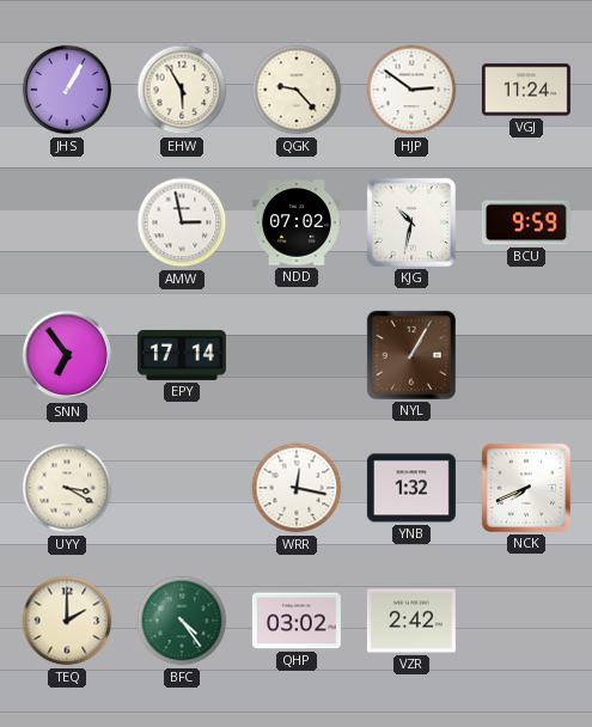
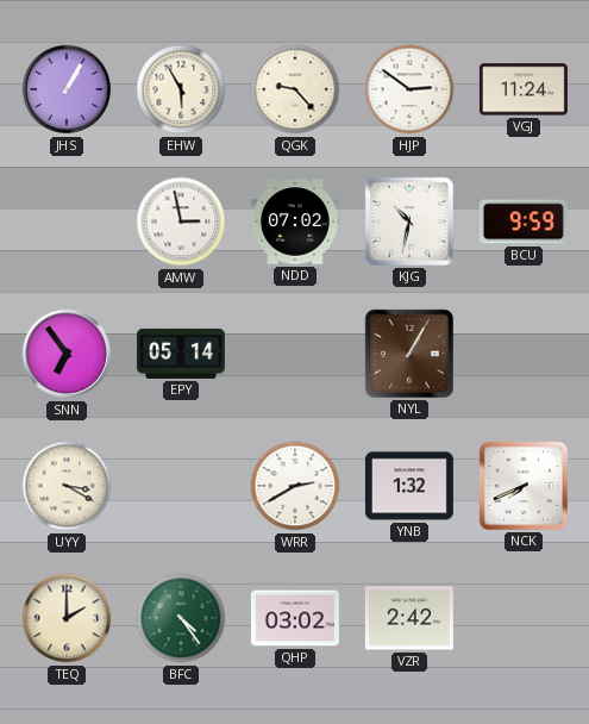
EPY: 17:14 -> 05:14 (181, 354)
WRR: 12:17 -> 2:40 (295, 486)
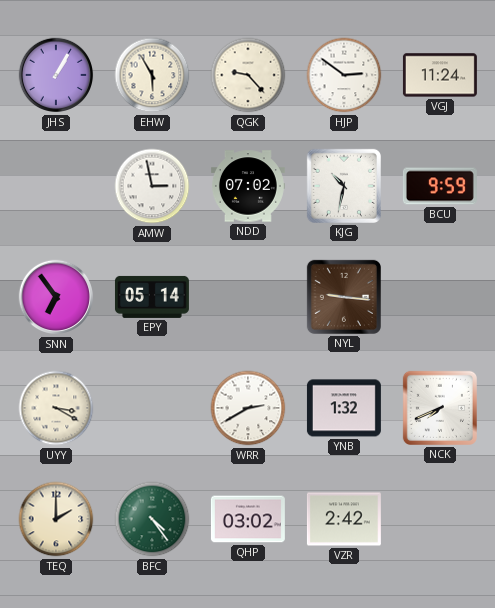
NYL: 1:05 -> 9:16 (344, 297)
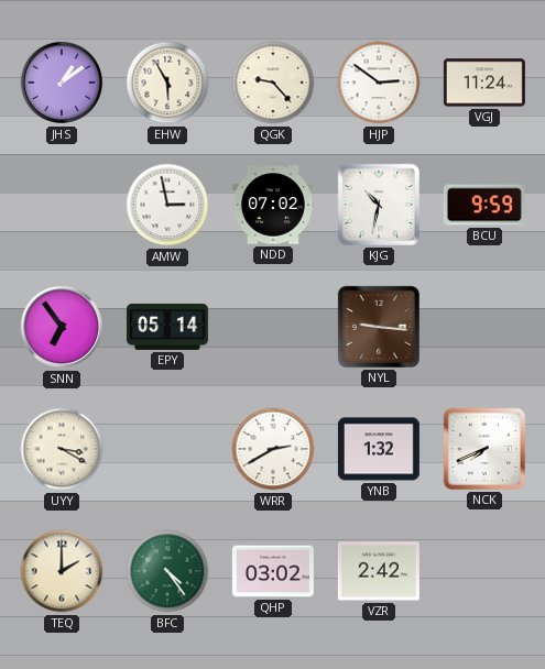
JHS: 1:05 -> 1:09 (62, 83)
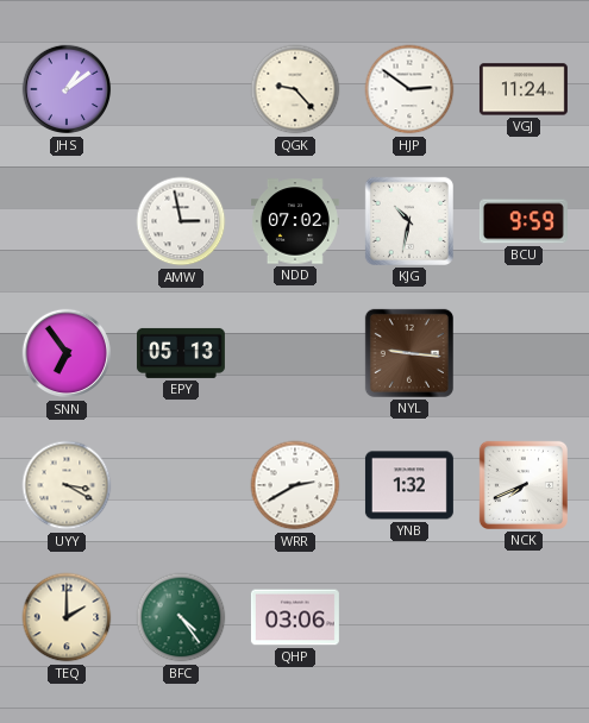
EHW: 5:55 -> none (167, 83)
EPY: 05:14 -> 05:13 (181, 353)
QHP: 03:02 -> 03:06 (295, 617)
VZR: 2:42 -> none (379, 571)
